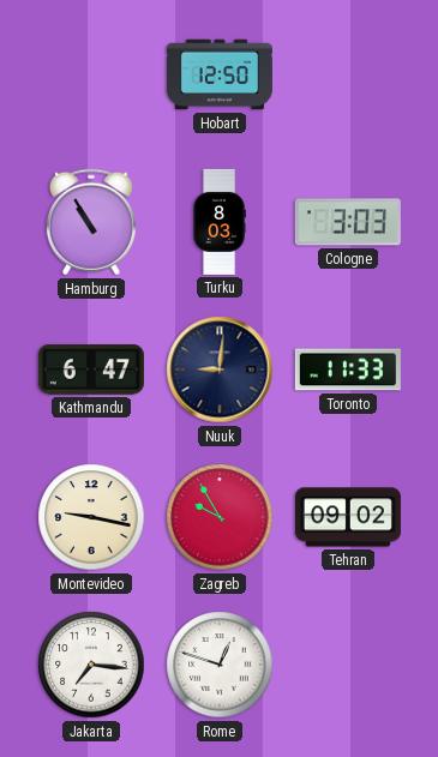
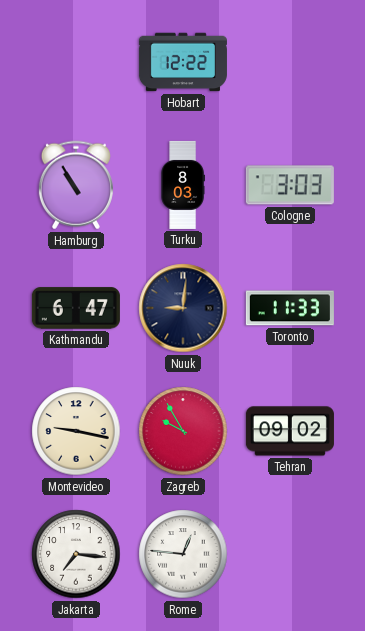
Hobart: 12:50 -> 12:22 (183, 62)
Rome: 12:48 -> 12:46 (183, 554)
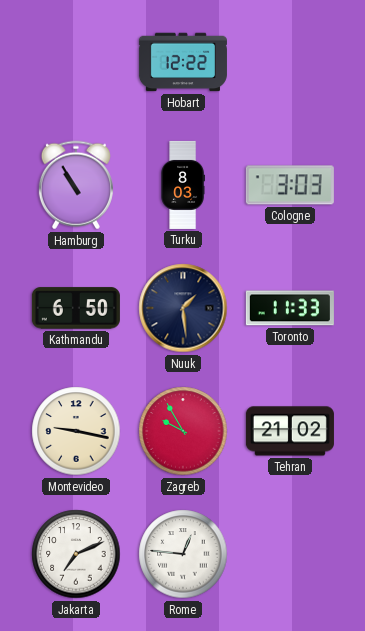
Kathmandu: 6:47 -> 6:50 (76, 308)
Nuuk: 9:01 -> 1:29 (183, 308)
Tehran: 09:02 -> 21:02 (290, 431)
Jakarta: 7:16 -> 7:11 (76, 554)
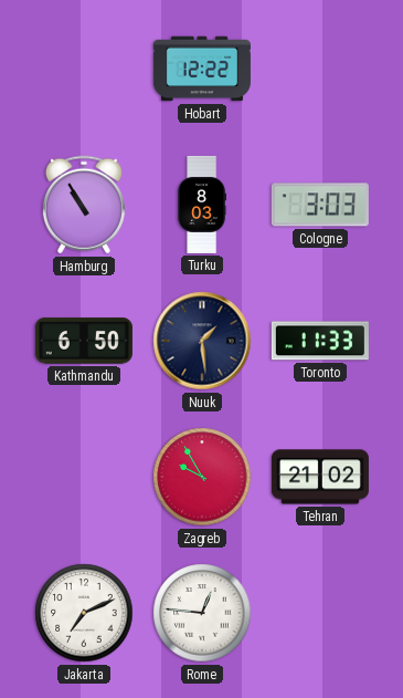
Montevideo: 9:17 -> none (76, 431)
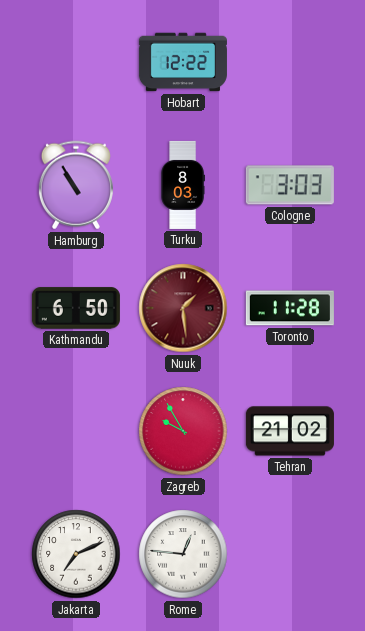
Nuuk dial: navy -> burgundy (183, 308)
Toronto: 11:33 -> 11:28 (290, 308)
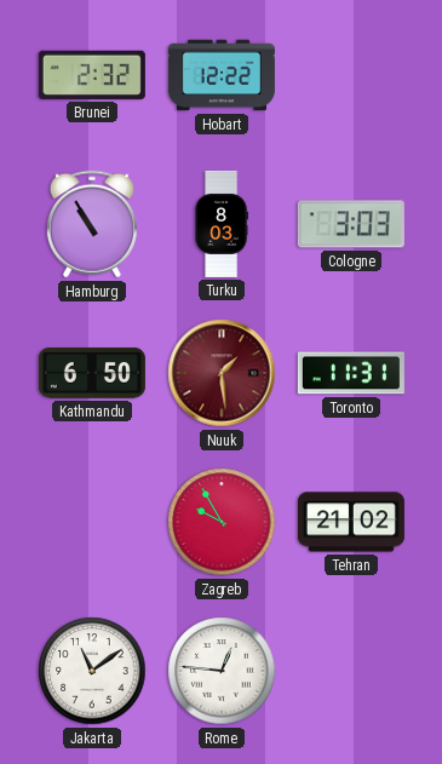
Brunei: none -> 2:32 (92, 75)
Toronto: 11:28 -> 11:31 (351, 373)
Jakarta: 7:11 -> 11:09 (92, 671)
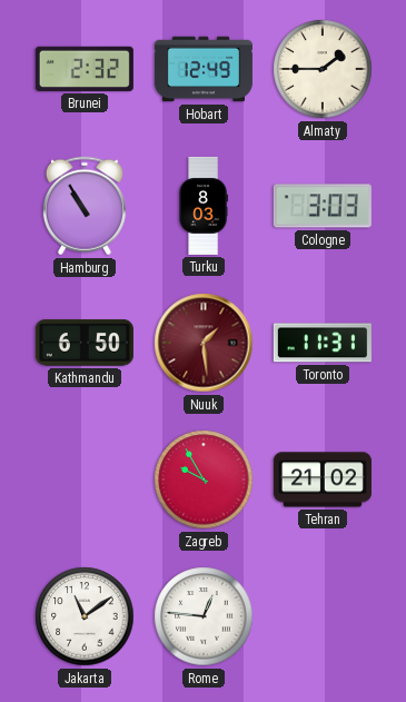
Hobart: 12:22 -> 12:49 (204, 69)
Almaty: none -> 1:45 (323, 69)
